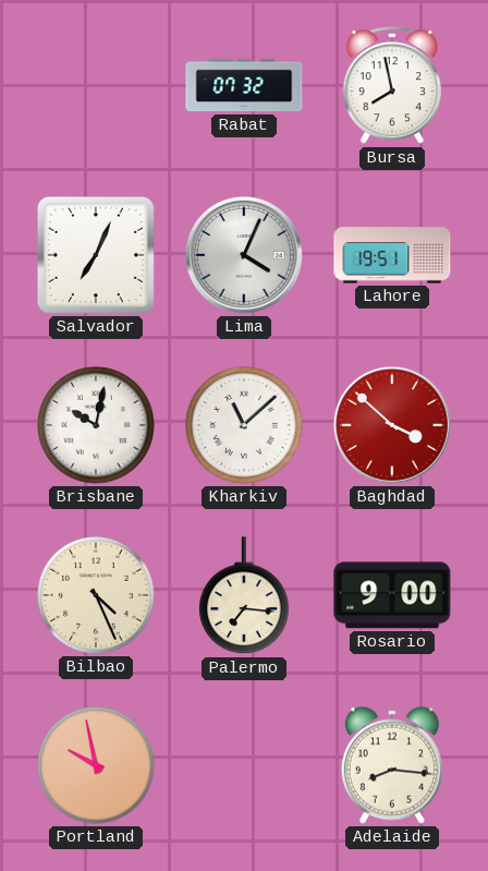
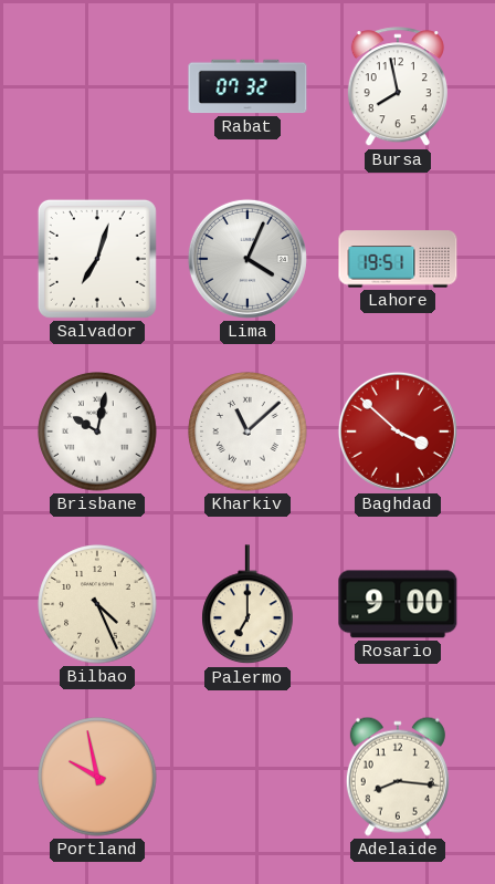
Salvador: 7:04 -> 7:03 (97, 259)
Palermo: 7:16 -> 7:00 (247, 605)
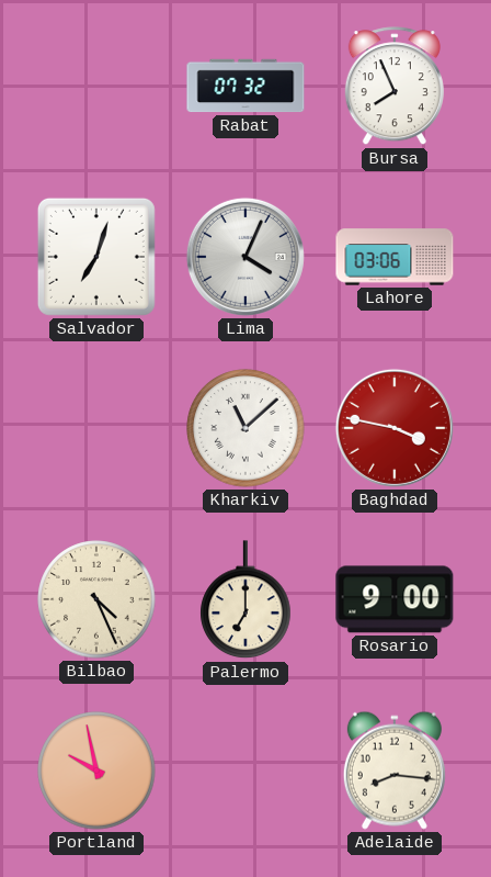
Bursa: 7:58 -> 7:56 (395, 87)
Lahore: 19:51 -> 03:06 (395, 257)
Brisbane: 10:02 -> none (97, 431)
Baghdad: 3:52 -> 3:47 (395, 428)
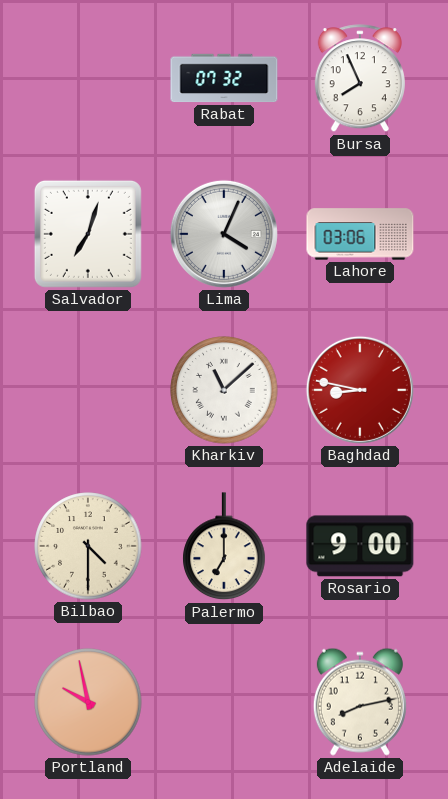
Baghdad: 3:47 -> 8:47 (360, 390)
Bilbao: 4:26 -> 4:30 (88, 546)
Adelaide: 8:16 -> 8:13 (360, 702)
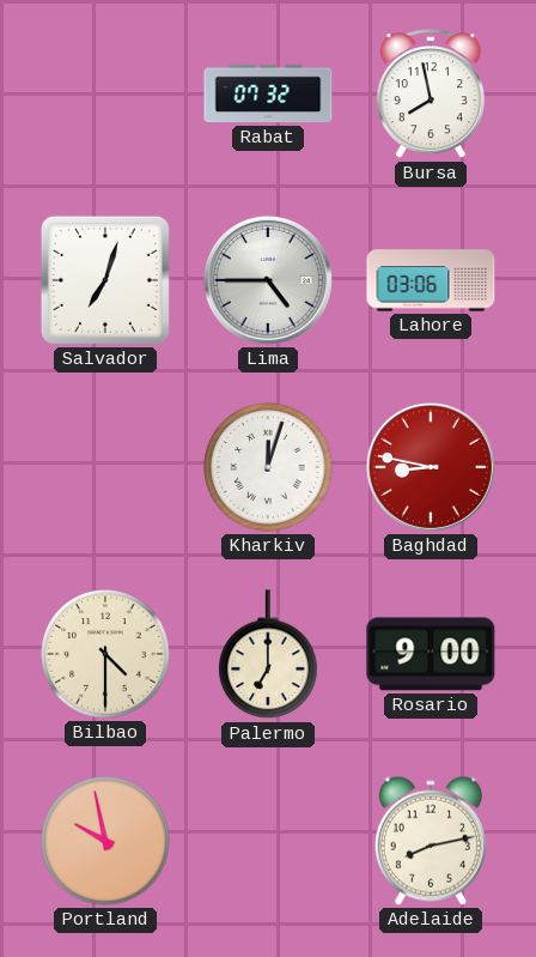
Bursa: 7:56 -> 7:58 (431, 95)
Lima: 4:04 -> 4:45 (268, 280)
Kharkiv: 11:08 -> 12:03 (268, 467)
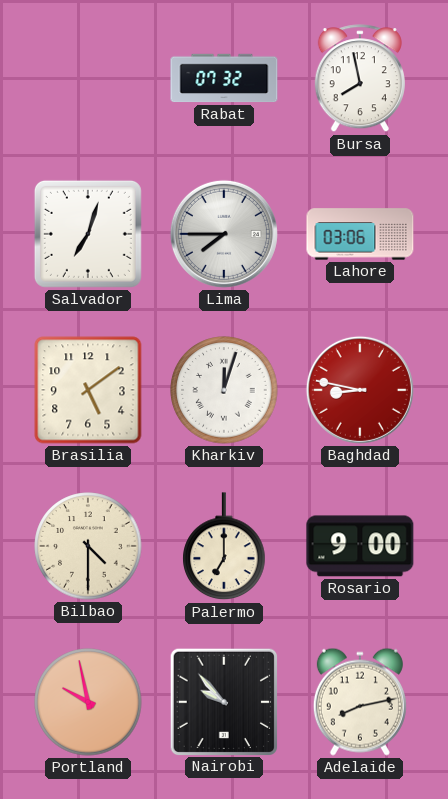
Lima: 4:45 -> 7:45 (224, 234)
Brasilia: none -> 5:09 (88, 390)
Nairobi: none -> 9:53 (223, 701)
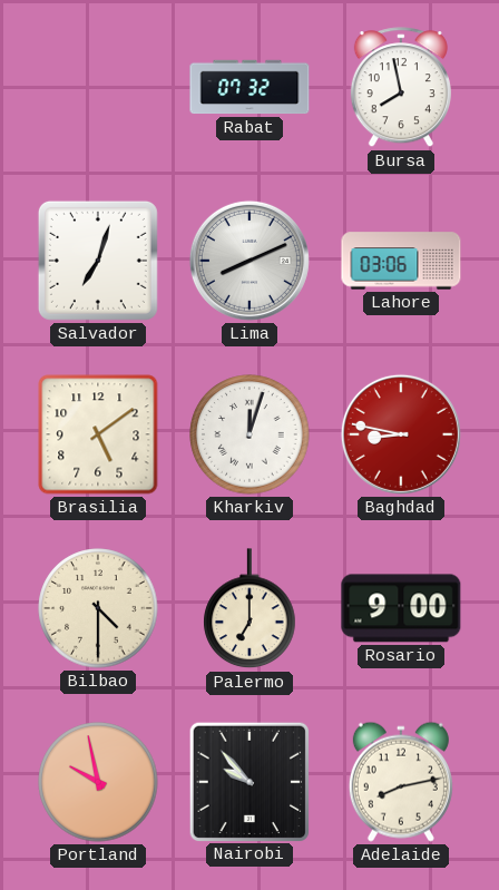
Lima: 7:45 -> 8:11 (250, 261)
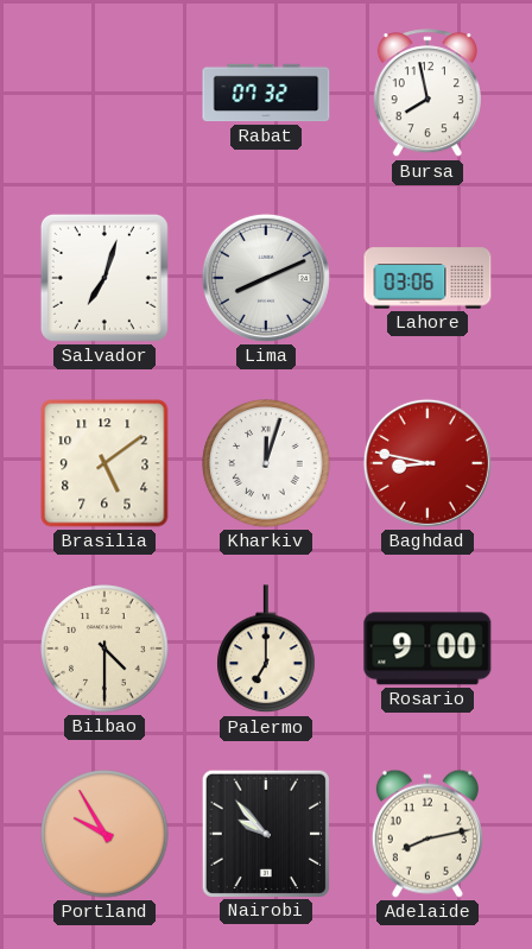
Portland: 9:58 -> 9:55 (104, 834)
